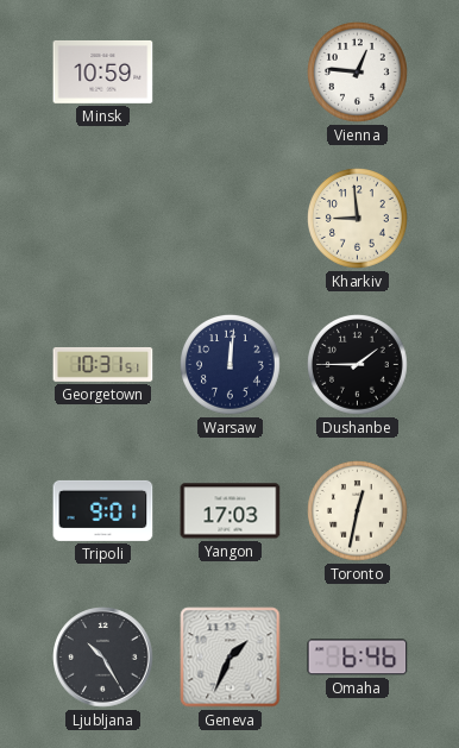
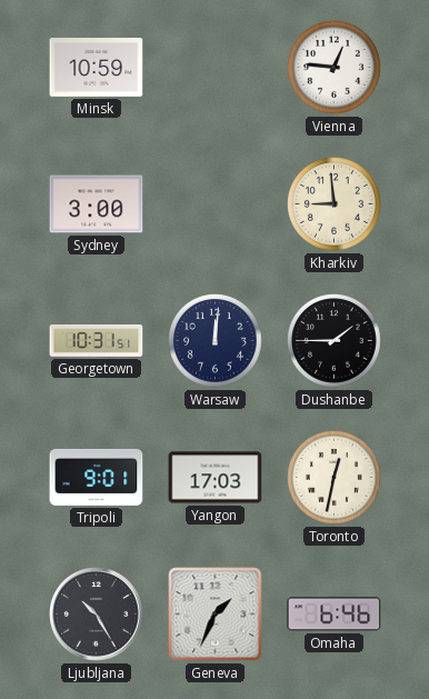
Sydney: none -> 3:00 (97, 204)
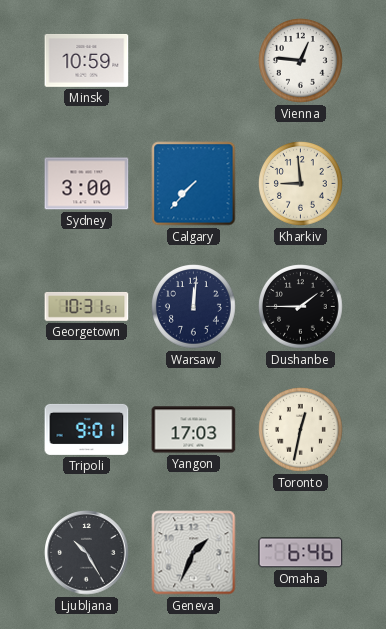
Calgary: none -> 7:37 (194, 184)
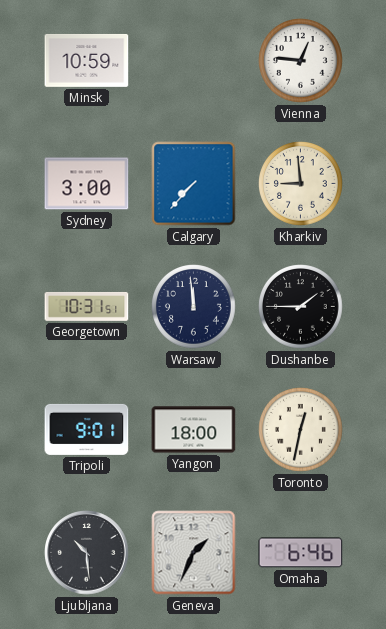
Warsaw: 12:01 -> 11:59 (194, 307)
Yangon: 17:03 -> 18:00 (194, 430)
Ljubljana: 10:25 -> 10:29 (87, 553)
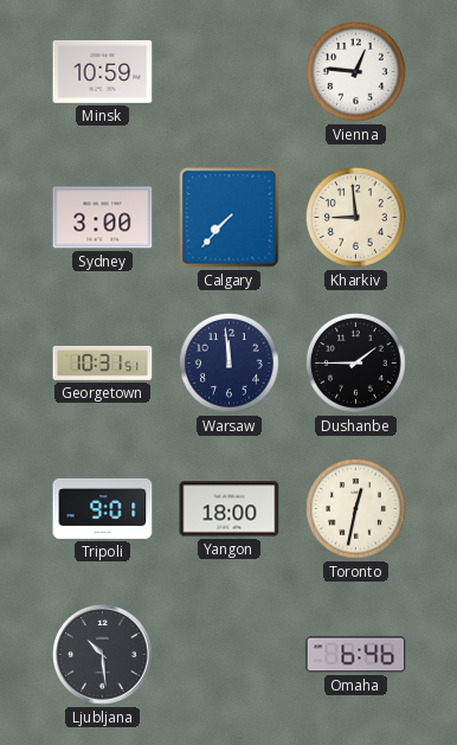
Geneva: 1:34 -> none (194, 553)
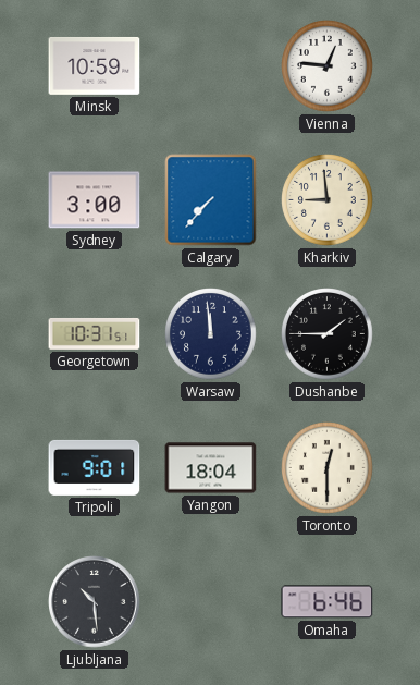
Yangon: 18:00 -> 18:04 (211, 468)
Toronto: 12:32 -> 12:30 (328, 468)
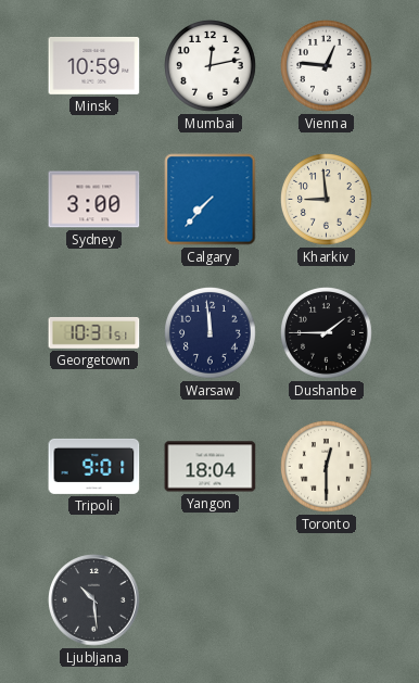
Mumbai: none -> 12:13 (211, 66)
Omaha: 6:46 -> none (328, 602)
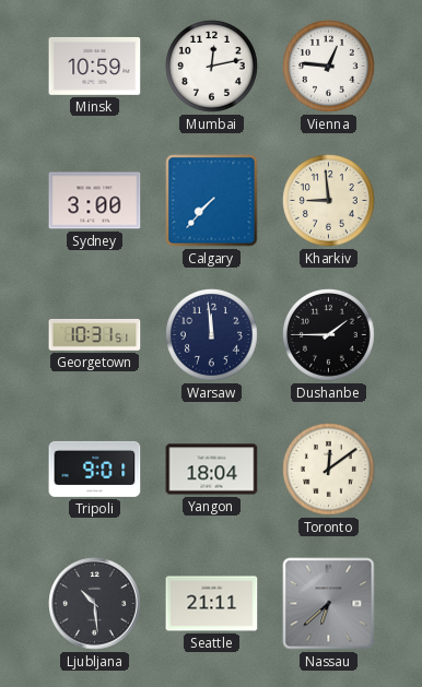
Toronto: 12:30 -> 12:09 (329, 470)
Seattle: none -> 21:11 (212, 604)
Nassau: none -> 6:38 (329, 604)
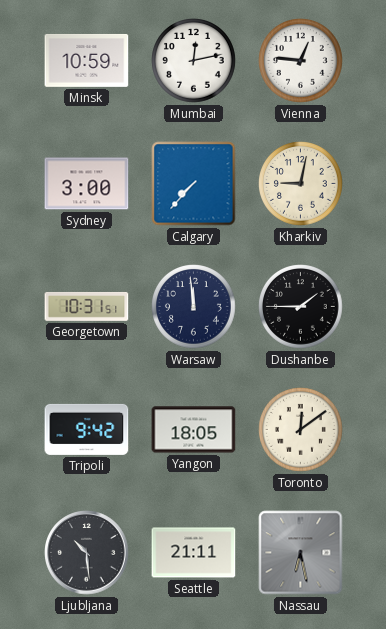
Kharkiv: 8:59 -> 9:02 (301, 184)
Tripoli: 9:01 -> 9:42 (87, 429)
Yangon: 18:04 -> 18:05 (194, 430)
Nassau: 6:38 -> 6:28 (301, 553)
